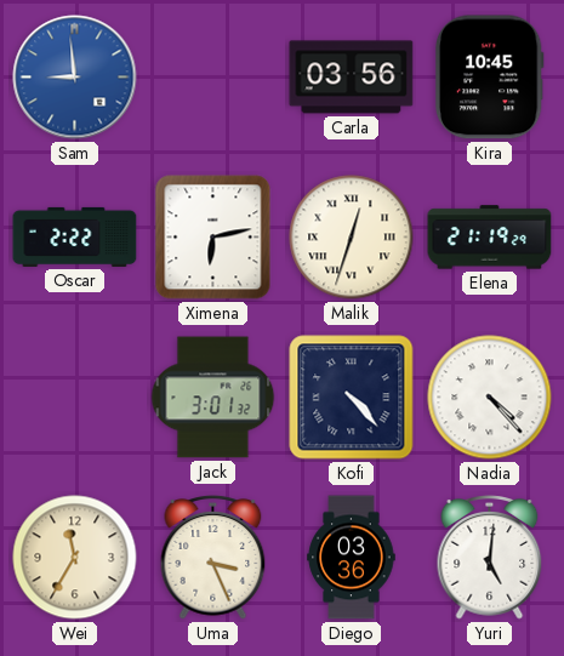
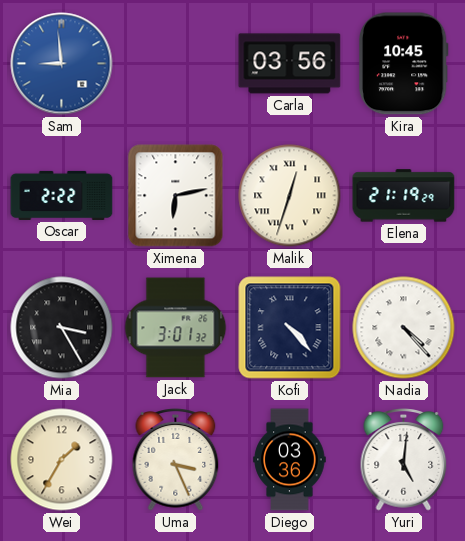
Mia: none -> 3:25 (62, 328)
Wei: 11:35 -> 1:35 (62, 460)
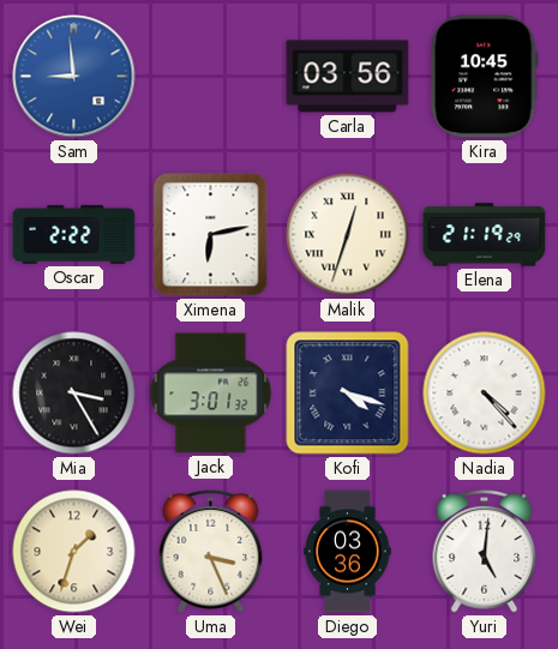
Kofi: 4:23 -> 4:18 (348, 393)
Wei: 1:35 -> 1:33 (74, 552)
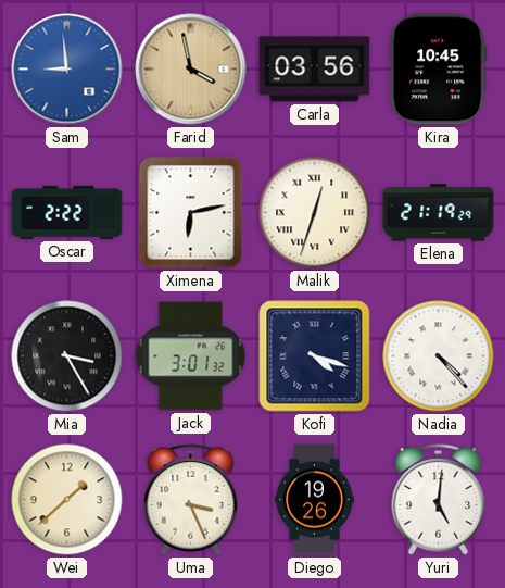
Farid: none -> 3:58 (191, 70)
Wei: 1:33 -> 1:38 (67, 500)
Diego: 03:36 -> 19:26 (315, 500)
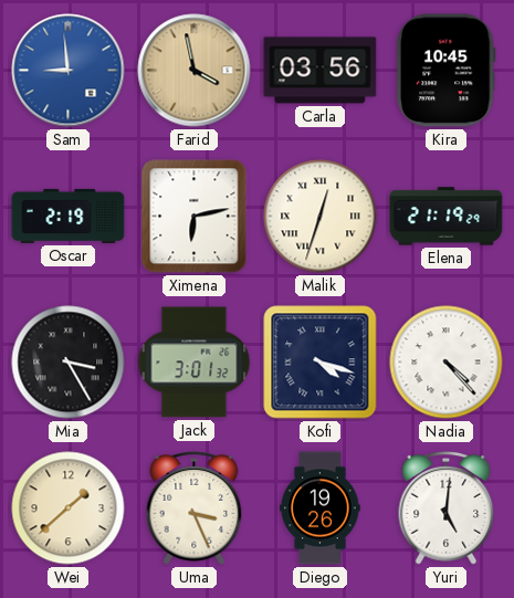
Oscar: 2:22 -> 2:19 (69, 216)
